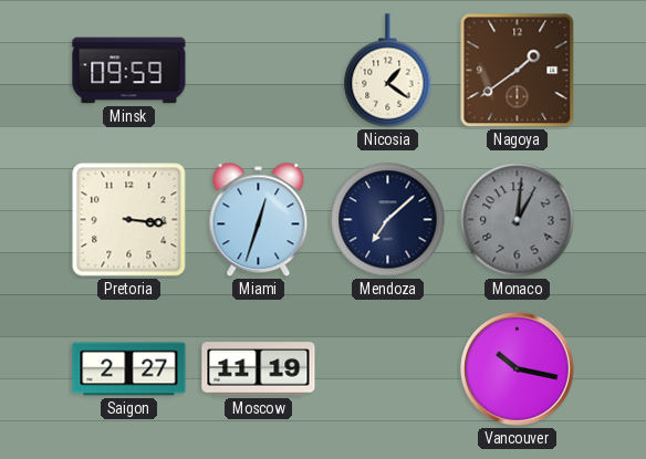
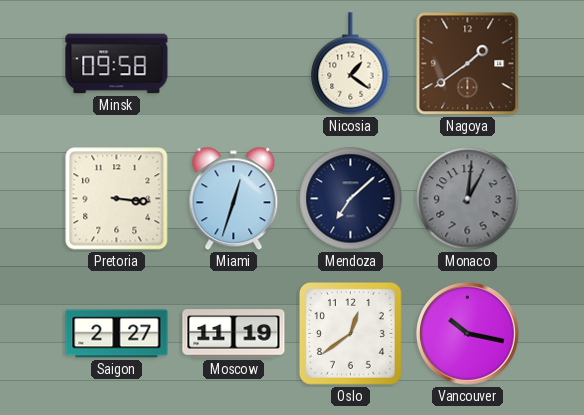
Minsk: 09:59 -> 09:58 (117, 64)
Oslo: none -> 12:39 (350, 333)
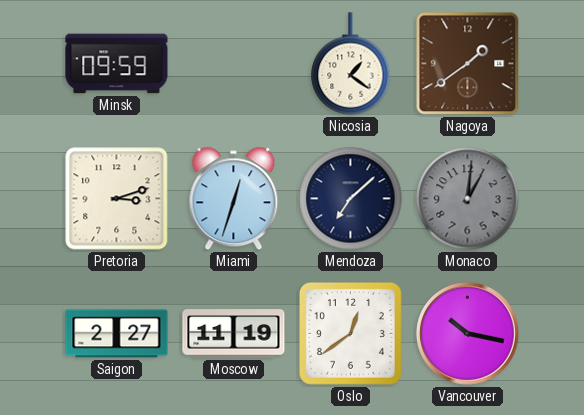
Minsk: 09:58 -> 09:59 (117, 64)
Pretoria: 3:16 -> 3:12 (117, 199)
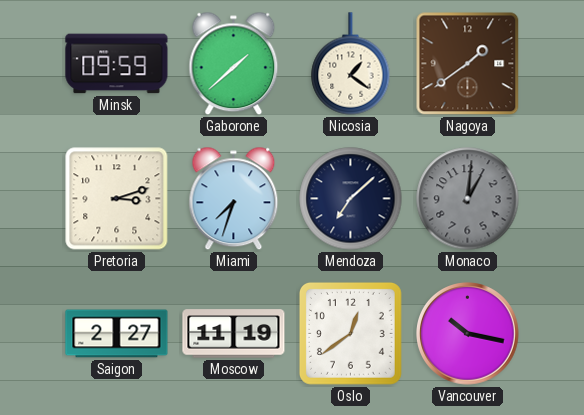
Gaborone: none -> 1:38 (234, 64)
Miami: 12:33 -> 7:33 (234, 199)
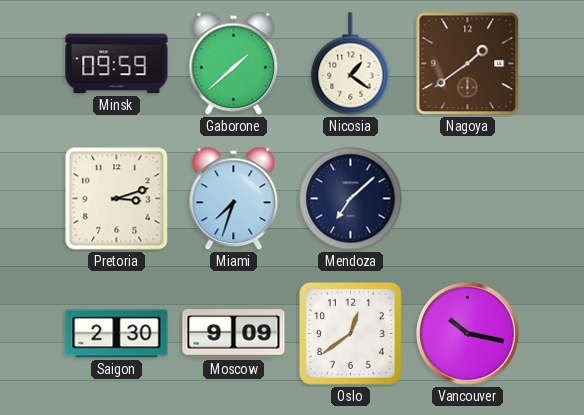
Monaco: 1:01 -> none (468, 199)
Saigon: 2:27 -> 2:30 (117, 334)
Moscow: 11:19 -> 9:09 (234, 334)
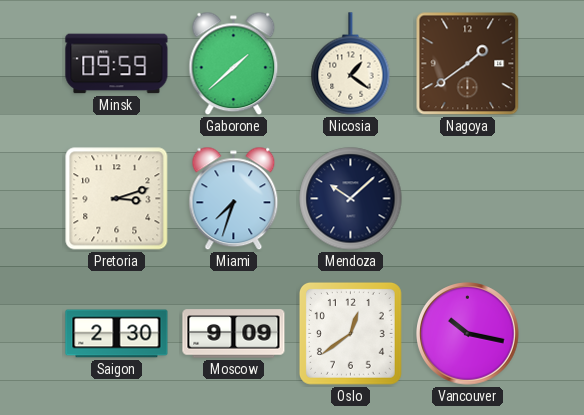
Mendoza: 7:08 -> 10:08 (351, 199)
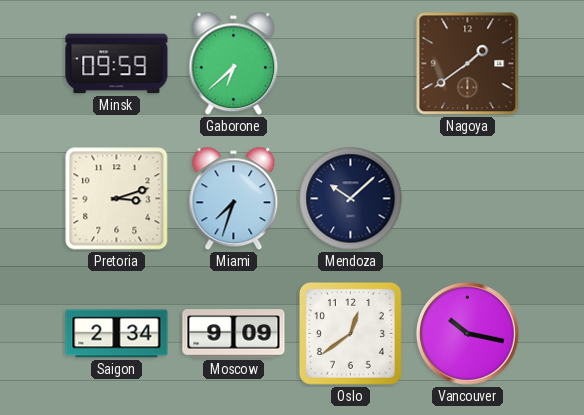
Gaborone: 1:38 -> 6:38 (234, 64)
Nicosia: 1:21 -> none (351, 64)
Saigon: 2:30 -> 2:34 (117, 334)
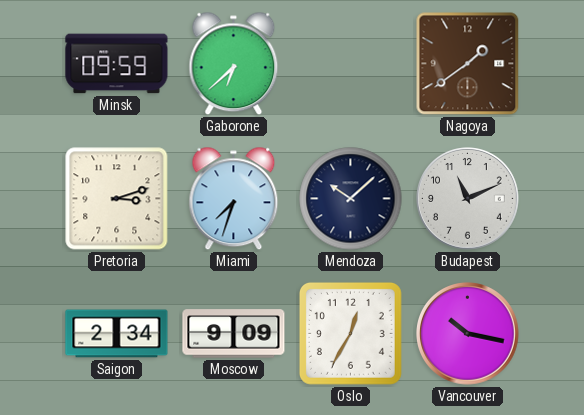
Budapest: none -> 11:11 (468, 199)
Oslo: 12:39 -> 12:35 (350, 333)
